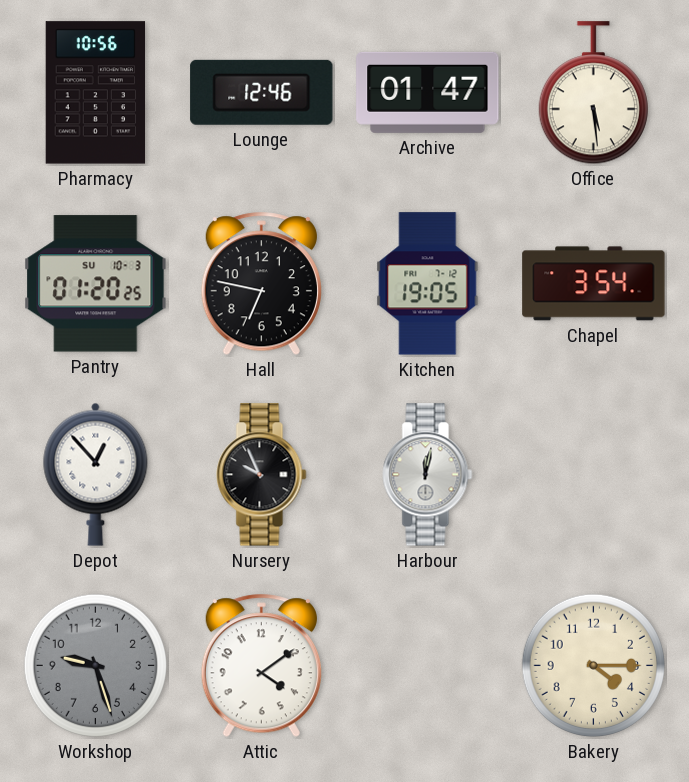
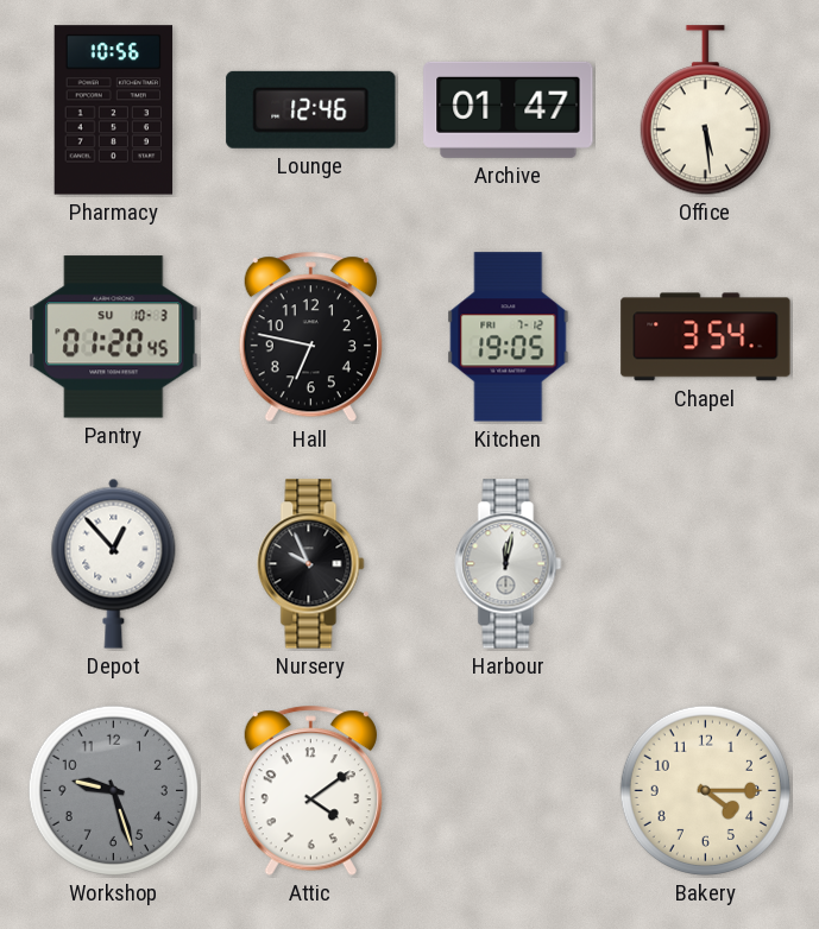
Pantry: 01:20:25 -> 01:20:45 (114, 337)
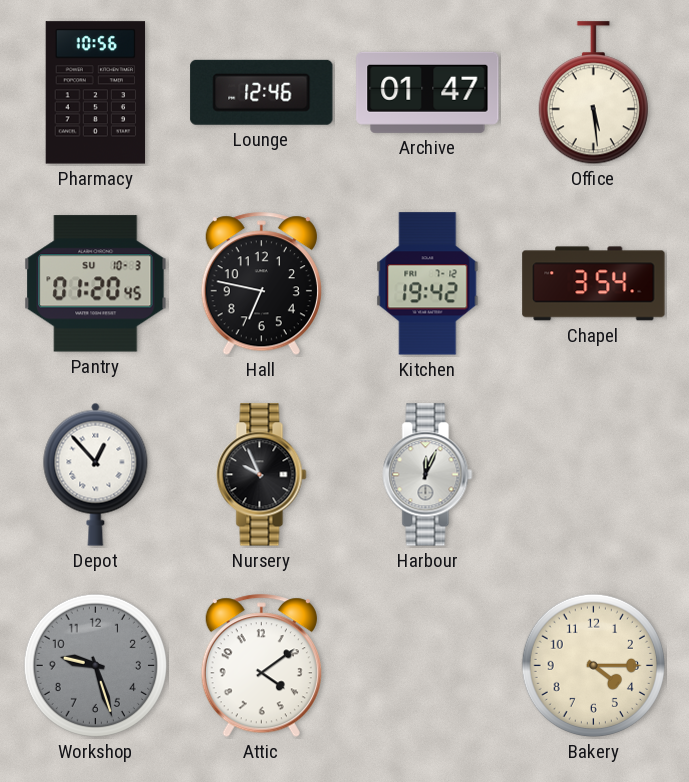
Kitchen: 19:05 -> 19:42 (428, 284)
Harbour: 12:02 -> 12:04 (428, 475)
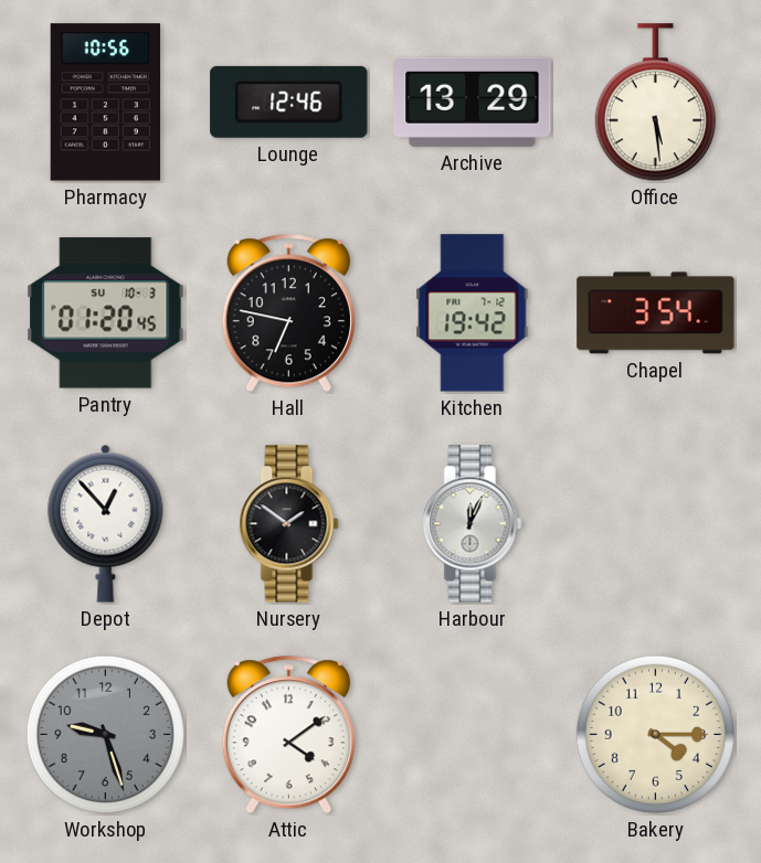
Archive: 01:47 -> 13:29 (473, 102)
Nursery: 9:56 -> 1:51 (289, 524)
